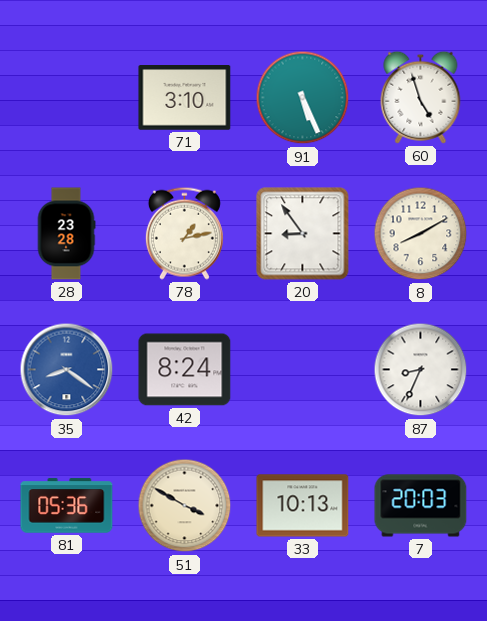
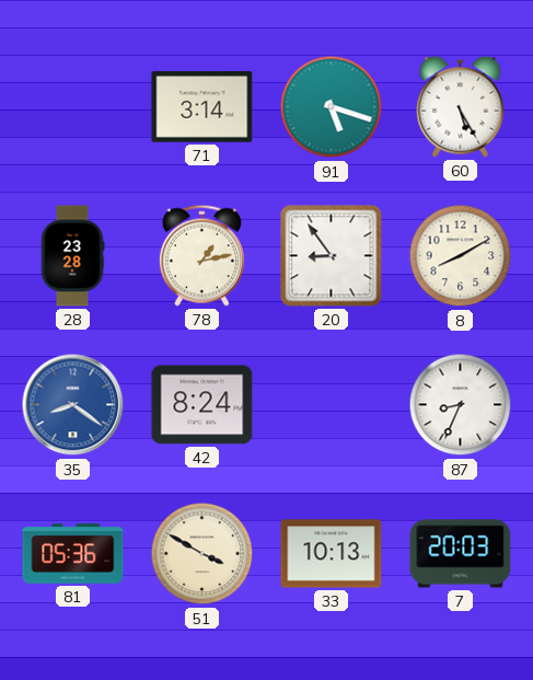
71: 3:10 -> 3:14 (202, 107)
91: 5:26 -> 5:18 (332, 107)
60: 4:57 -> 5:25 (461, 106)
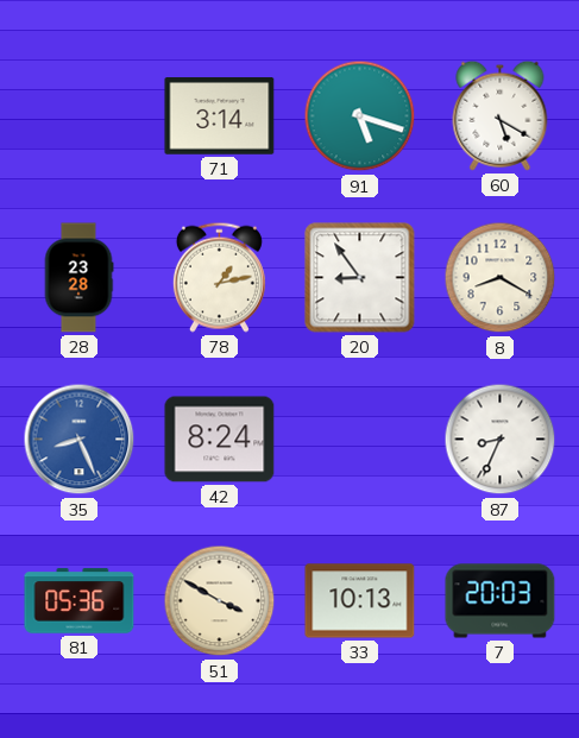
60: 5:25 -> 5:20 (501, 115)
8: 8:10 -> 8:20 (501, 278)
35: 8:21 -> 8:26 (80, 440)
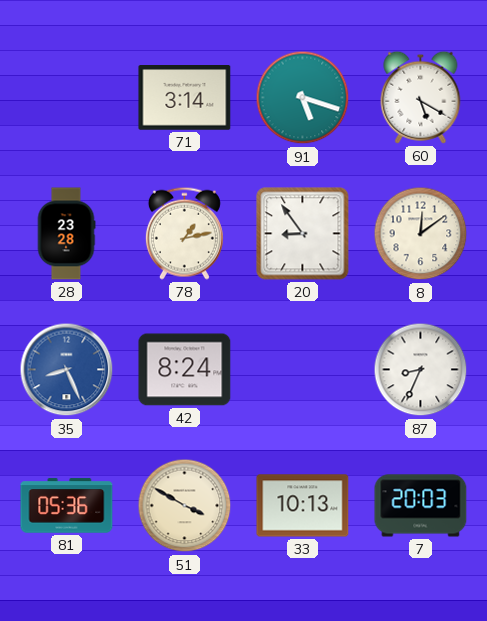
8: 8:20 -> 12:09 (421, 234)
